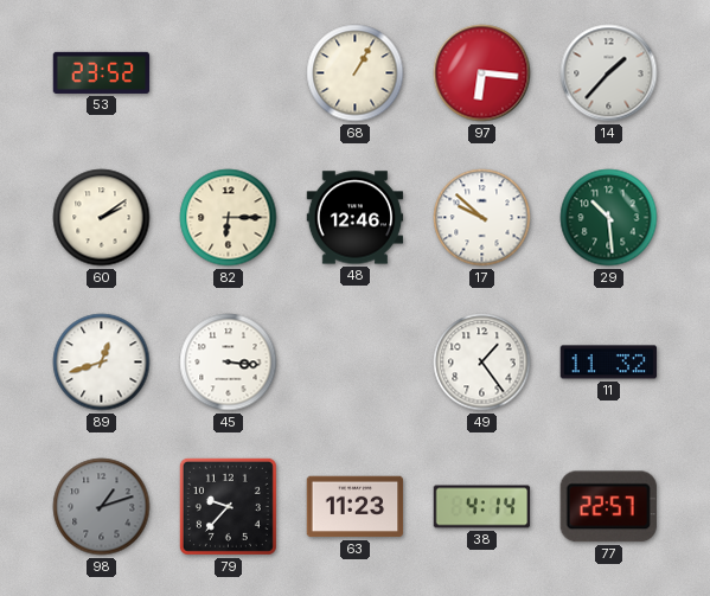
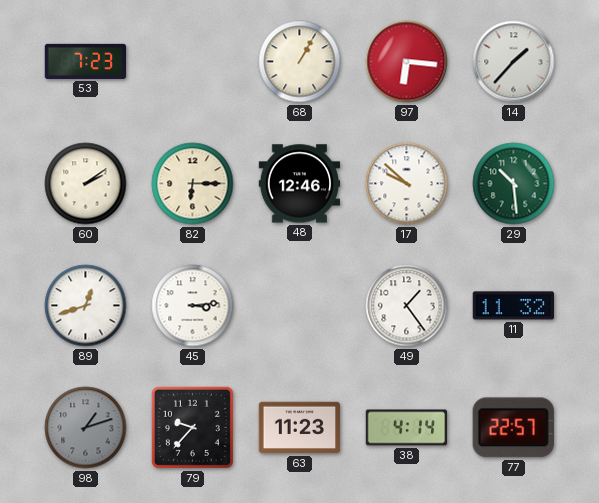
53: 23:52 -> 7:23 (86, 61)
45: 3:16 -> 3:14 (193, 306)
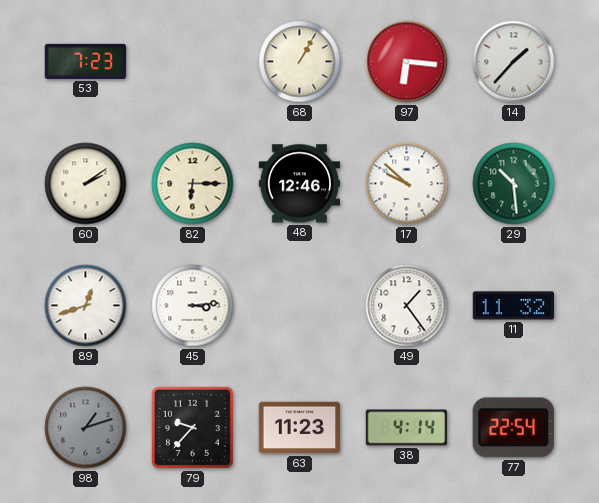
77: 22:57 -> 22:54 (513, 428)
